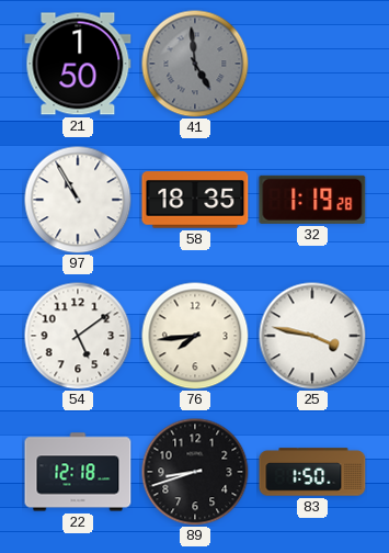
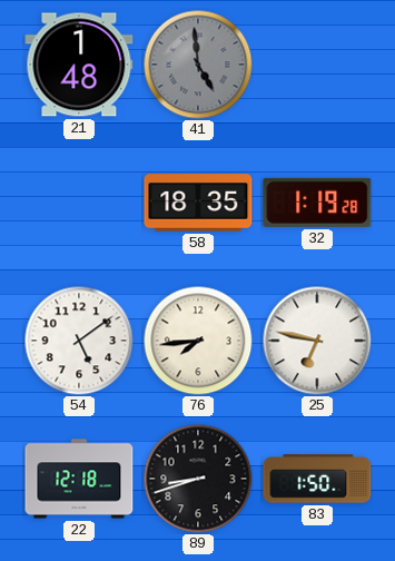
21: 1:50 -> 1:48 (79, 65)
97: 10:55 -> none (78, 200)
25: 3:47 -> 6:47 (317, 341)
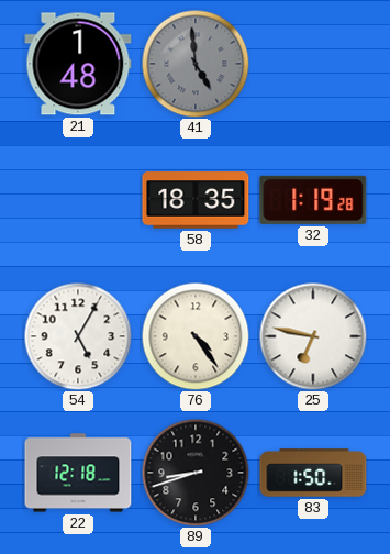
54: 5:09 -> 5:05 (78, 336)
76: 7:44 -> 4:24 (196, 336)
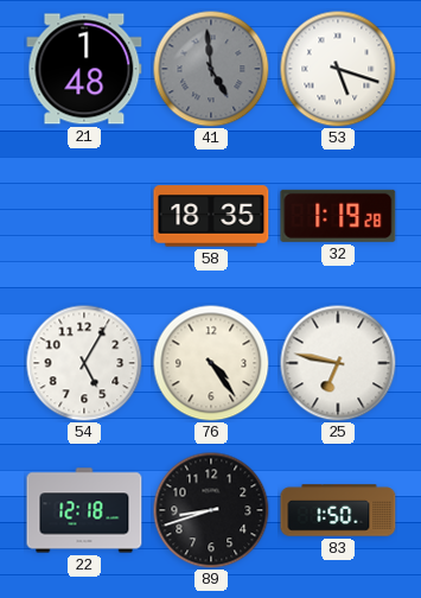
53: none -> 5:18 (338, 69)
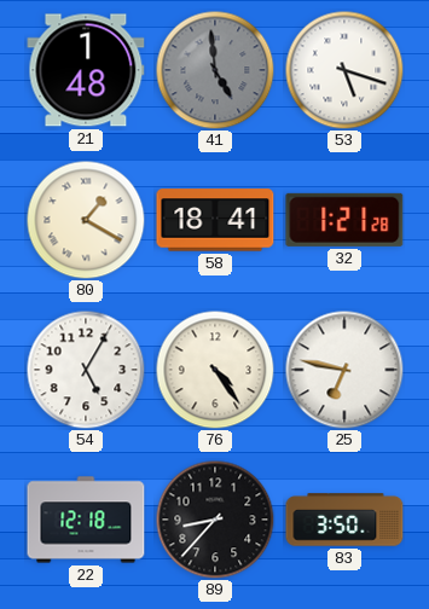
80: none -> 1:20 (86, 220)
58: 18:35 -> 18:41 (215, 220)
32: 1:19 -> 1:21 (344, 220)
89: 8:42 -> 8:37 (215, 520)
83: 1:50 -> 3:50 (344, 520)
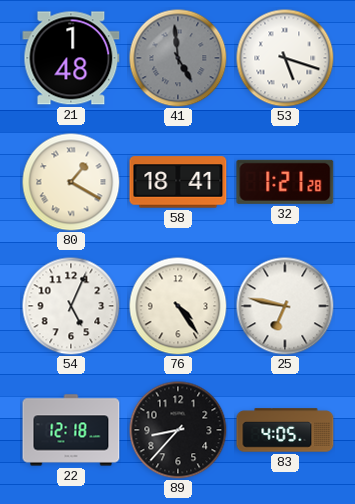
54: 5:05 -> 5:04 (71, 306)
83: 3:50 -> 4:05 (285, 430)
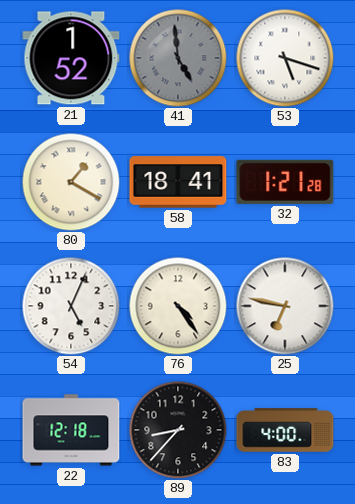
21: 1:48 -> 1:52 (71, 58)
83: 4:05 -> 4:00 (285, 430)
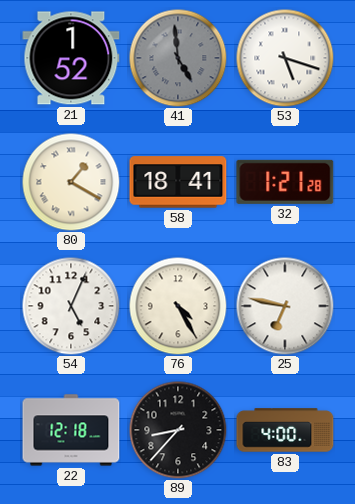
76: 4:24 -> 4:25 (178, 306)
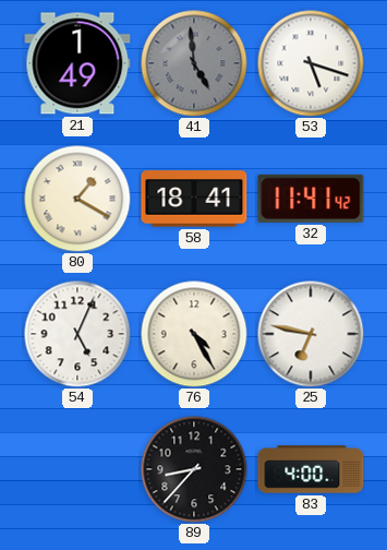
21: 1:52 -> 1:49 (77, 63)
32: 1:21 -> 11:41 (311, 199)
22: 12:18 -> none (71, 430)
